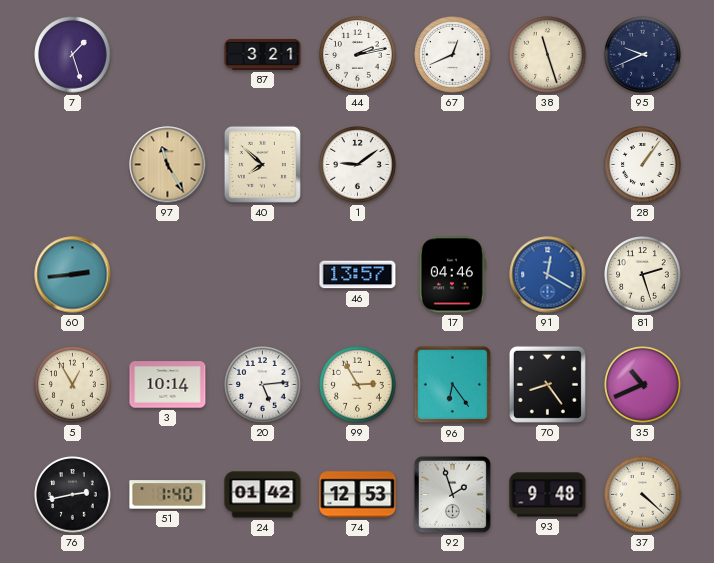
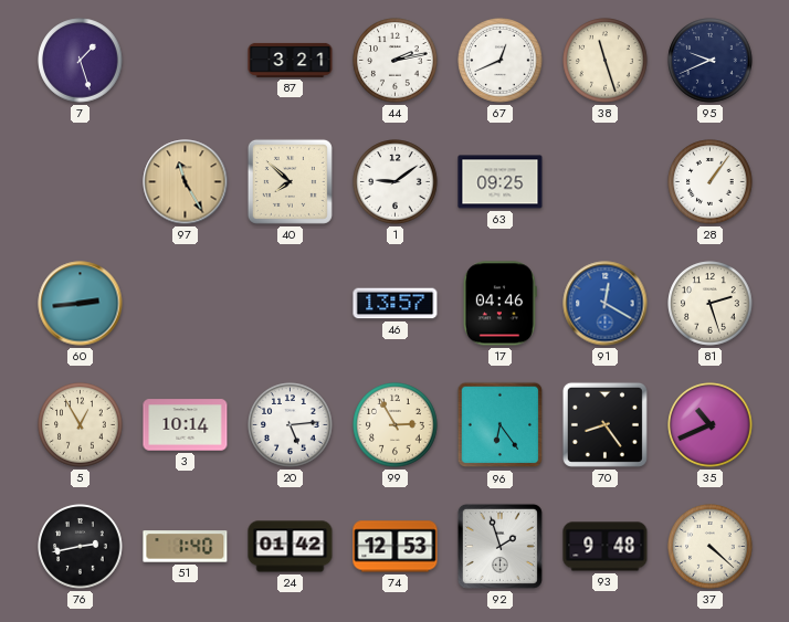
63: none -> 09:25 (501, 182)
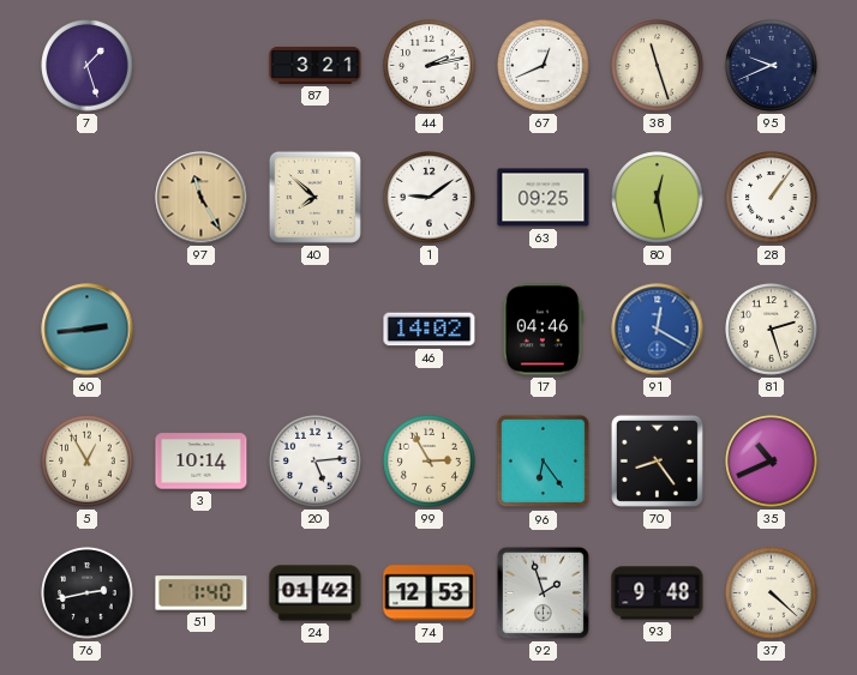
80: none -> 12:28 (658, 198)
46: 13:57 -> 14:02 (430, 330)
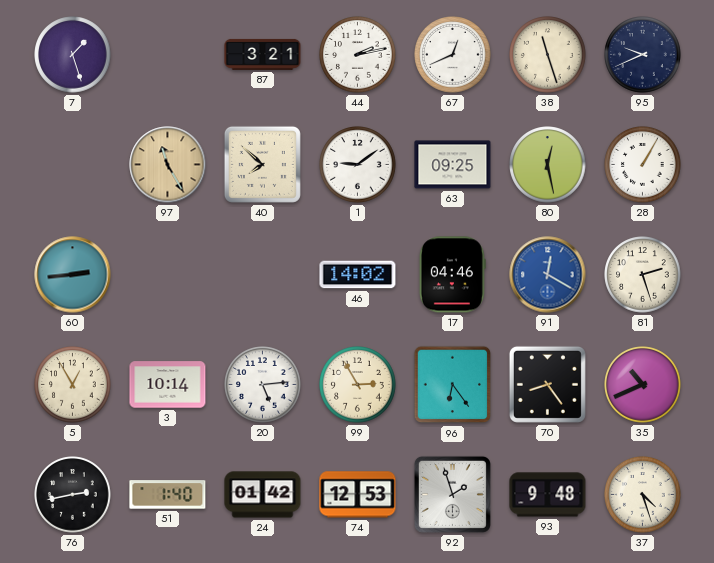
28: 1:06 -> 1:05 (643, 165)
37: 4:22 -> 4:27 (643, 495)
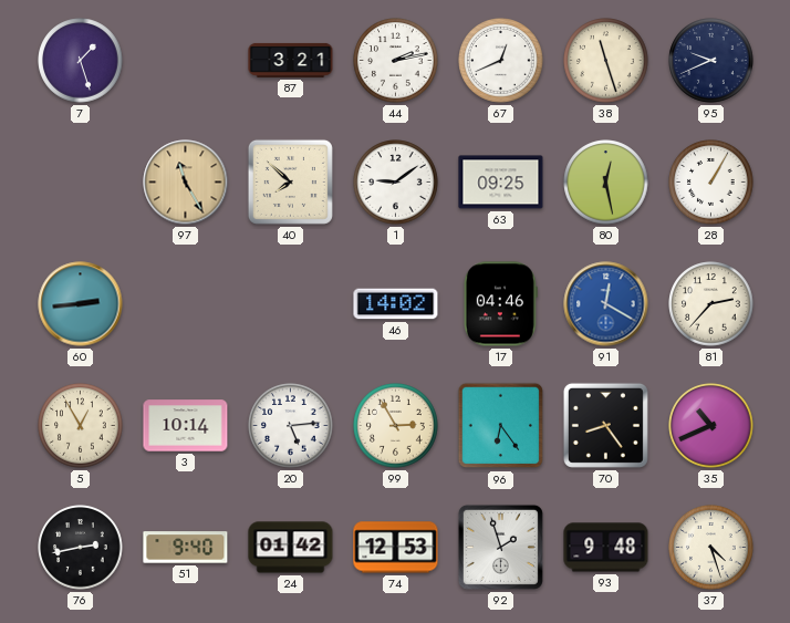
81: 2:27 -> 2:37 (711, 304)
51: 1:40 -> 9:40 (186, 548)
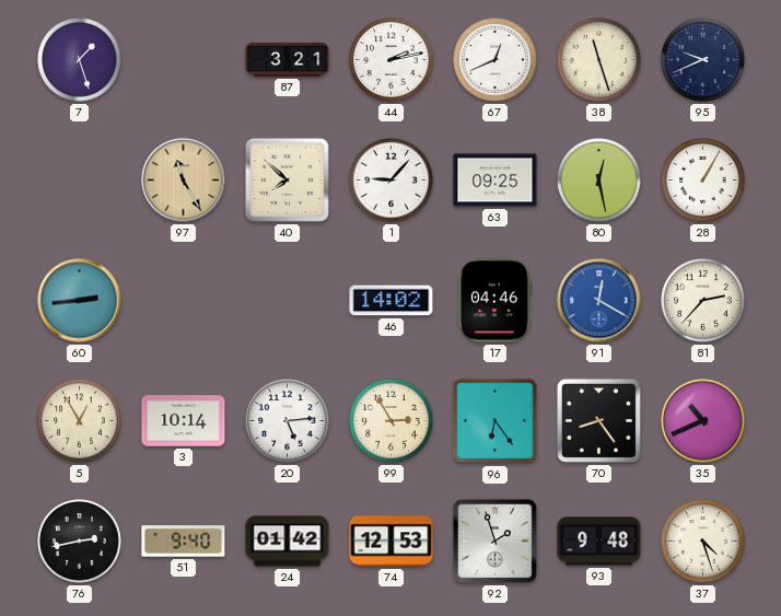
1: 9:09 -> 9:07 (392, 181)
